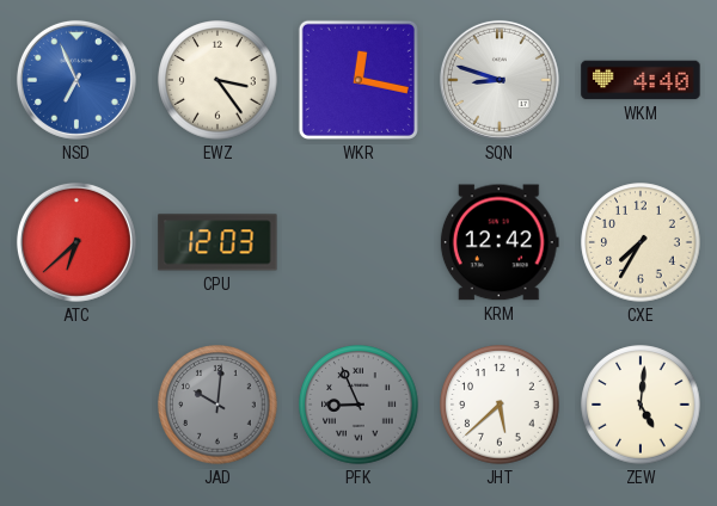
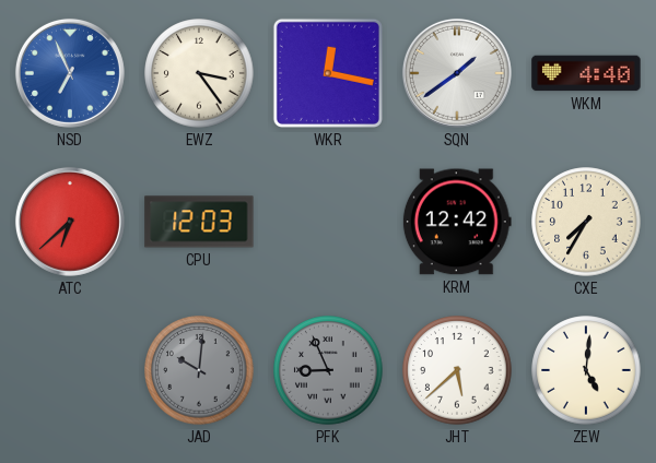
SQN: 8:48 -> 1:39 (457, 73)
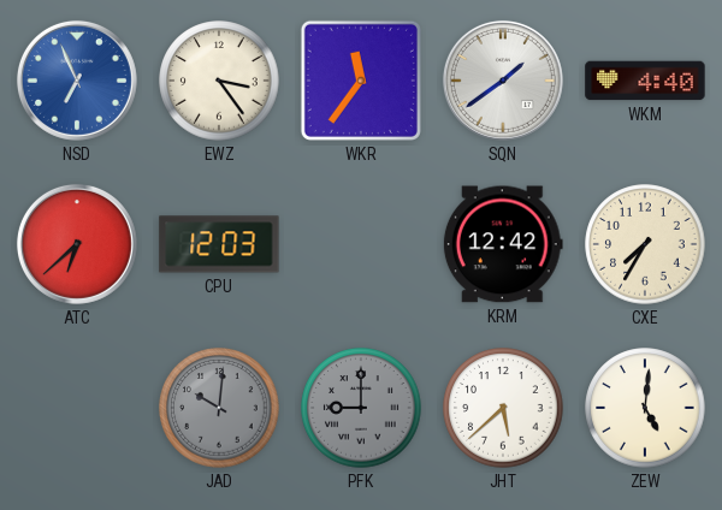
WKR: 12:17 -> 11:36 (361, 81)
PFK: 8:56 -> 9:00 (361, 408)
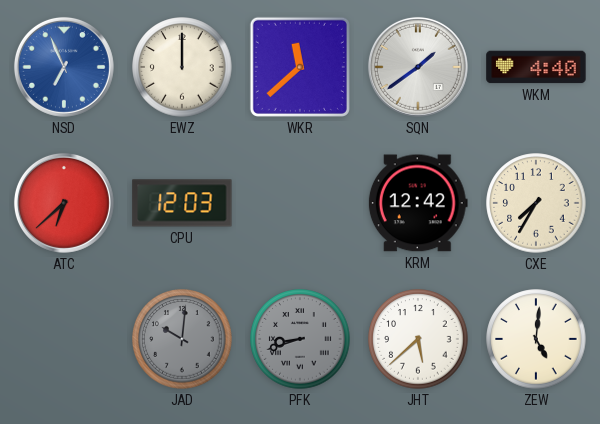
EWZ: 3:24 -> 12:00 (182, 67)
WKR: 11:36 -> 11:38 (300, 67)
PFK: 9:00 -> 8:42 (300, 339)
